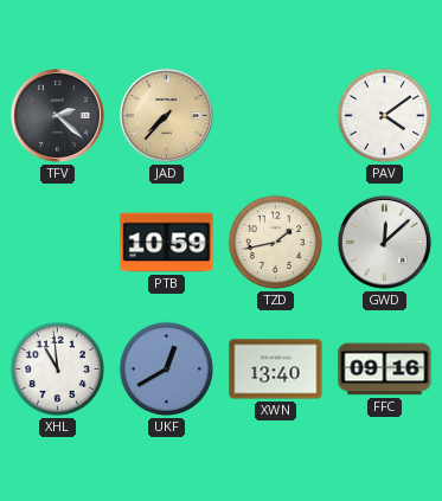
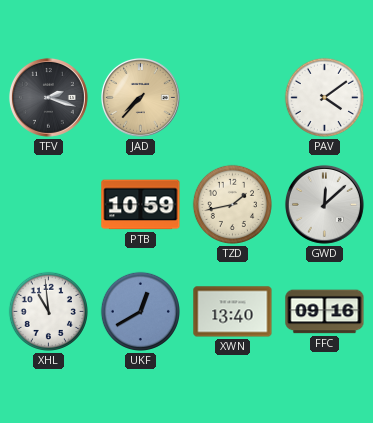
TFV: 2:22 -> 2:18 (48, 97)
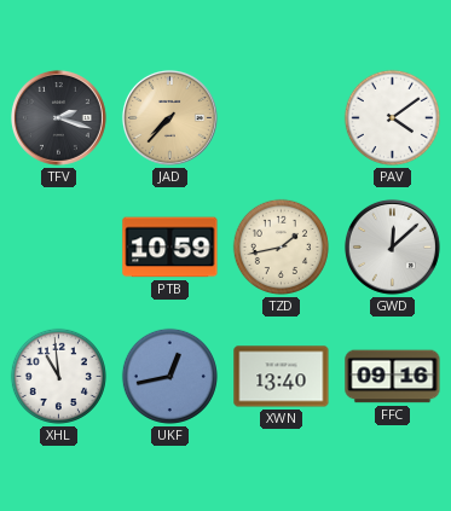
UKF: 12:40 -> 12:43 (169, 376)
